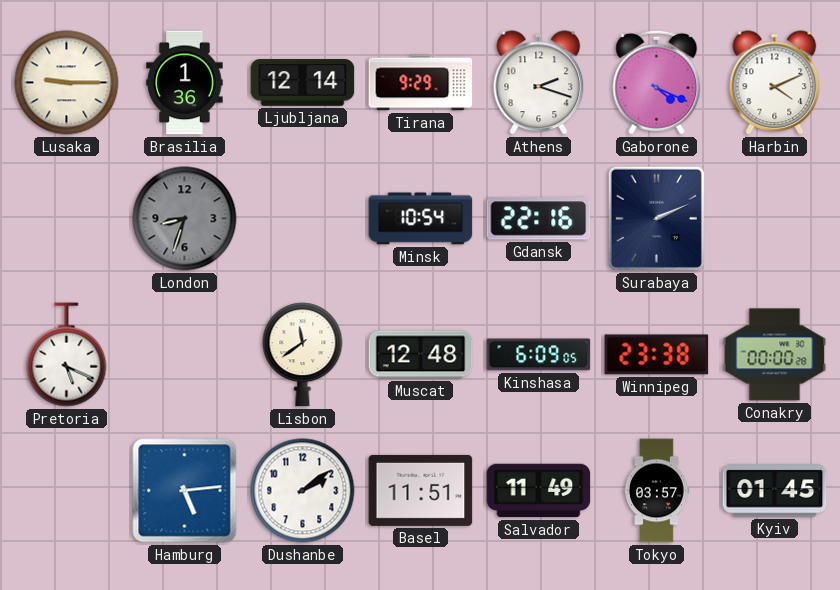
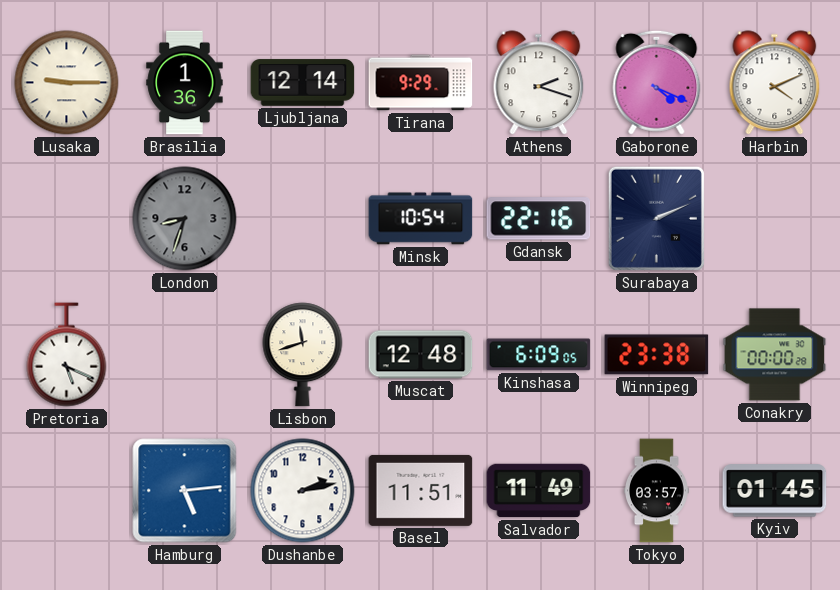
Lisbon: 11:39 -> 11:42 (303, 355)
Dushanbe: 2:09 -> 2:13 (303, 491)
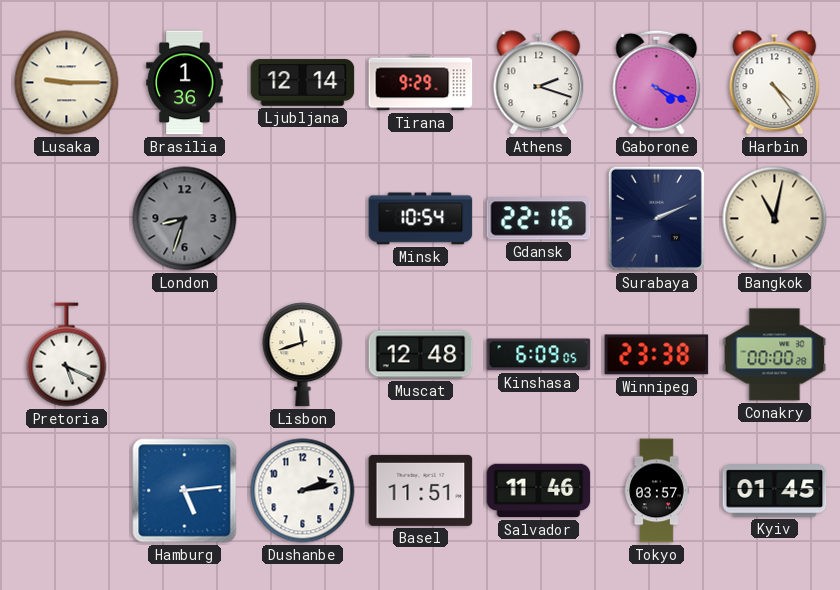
Harbin: 4:11 -> 4:24 (775, 83)
Bangkok: none -> 11:02 (775, 219)
Salvador: 11:49 -> 11:46 (539, 491)
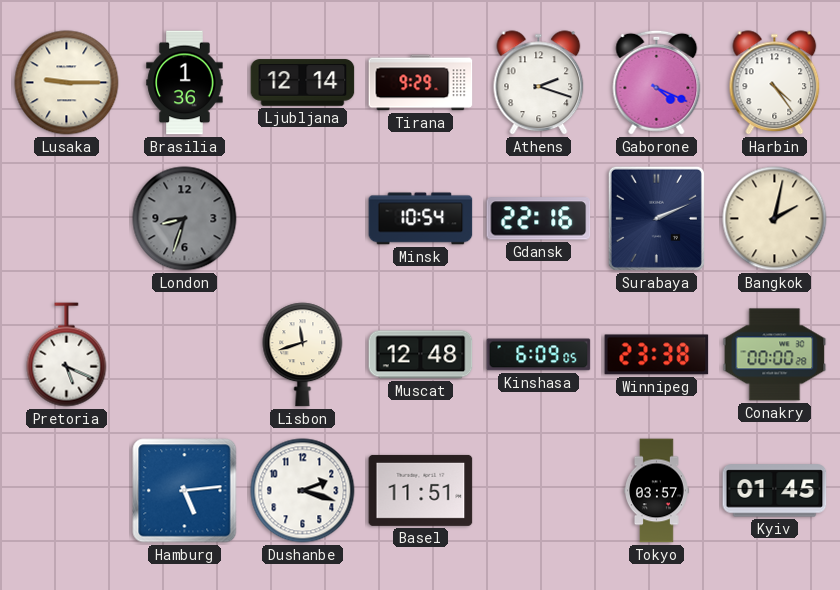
Bangkok: 11:02 -> 2:02 (775, 219)
Dushanbe: 2:13 -> 2:18 (303, 491)
Salvador: 11:46 -> none (539, 491)
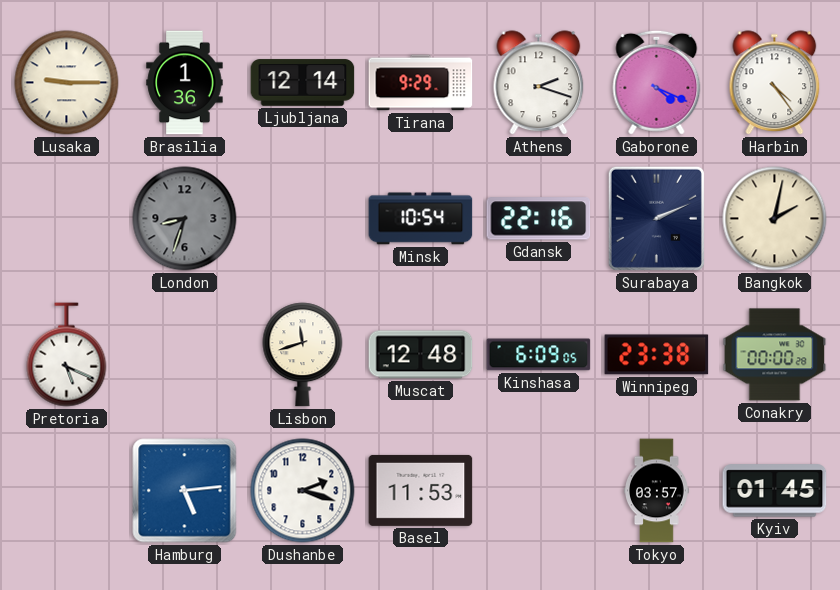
Basel: 11:51 -> 11:53 (421, 490)
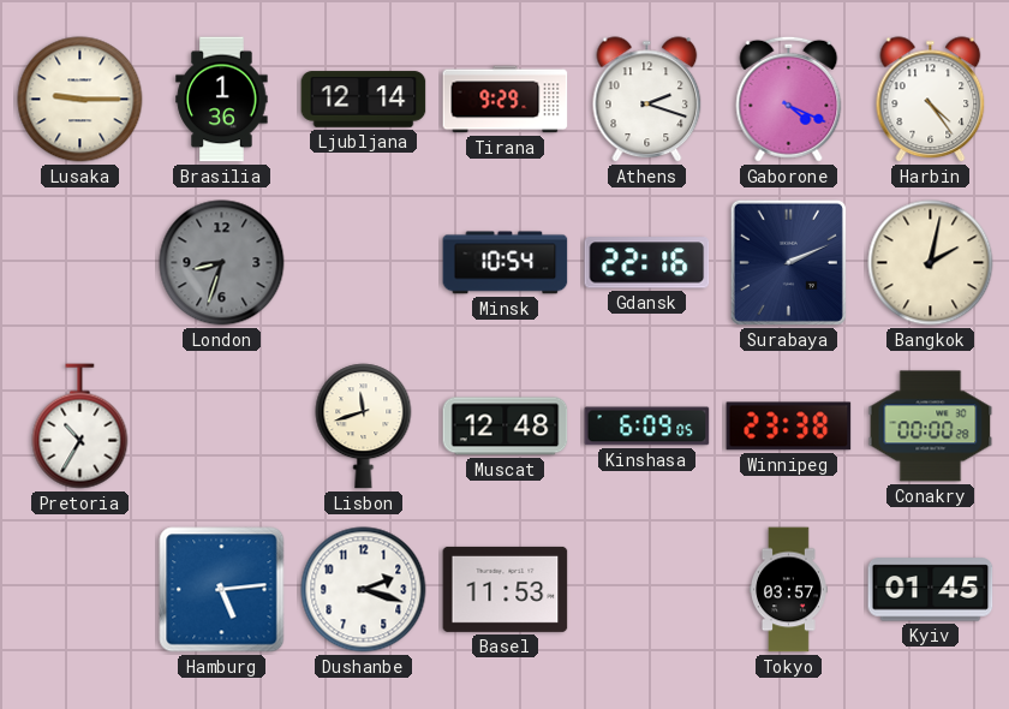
Pretoria: 5:19 -> 10:35 (80, 427)
